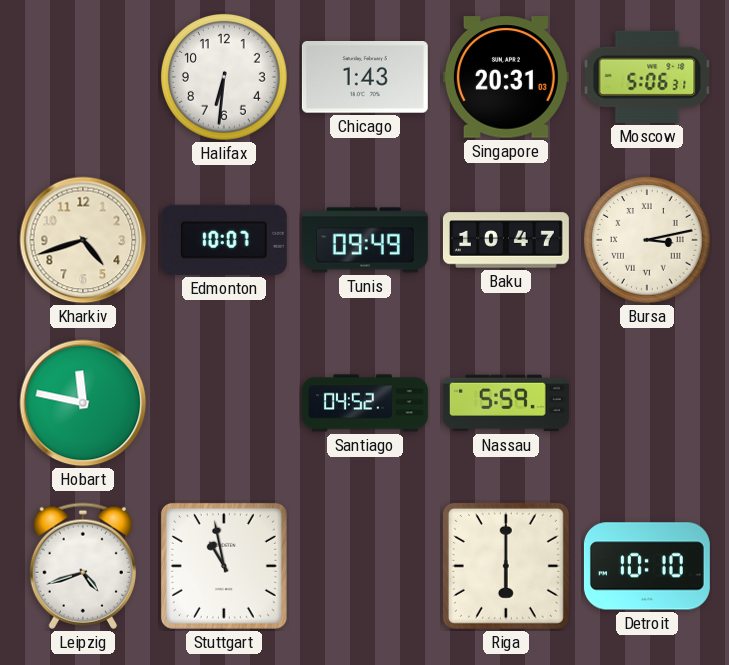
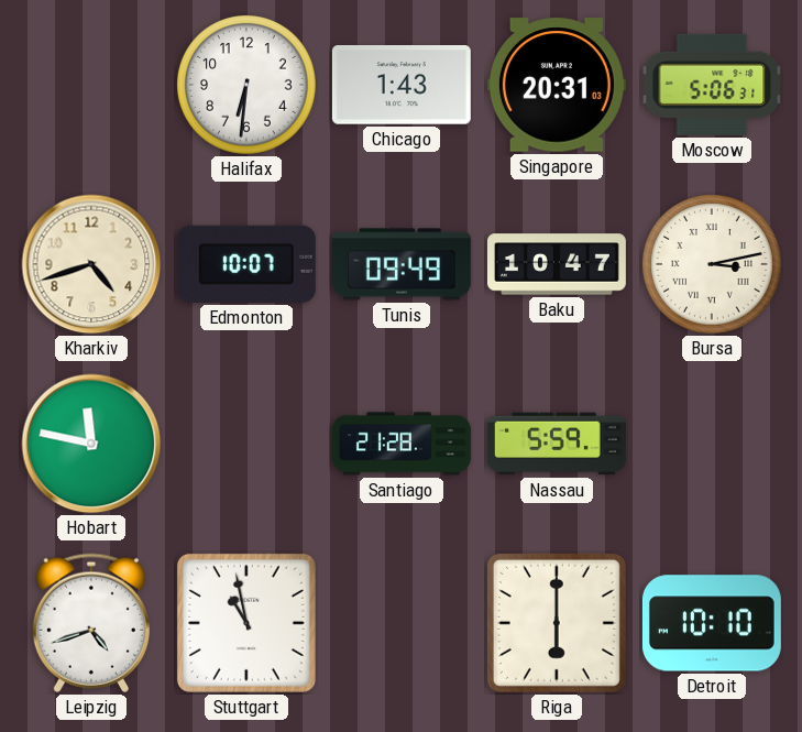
Santiago: 04:52 -> 21:28 (402, 444)
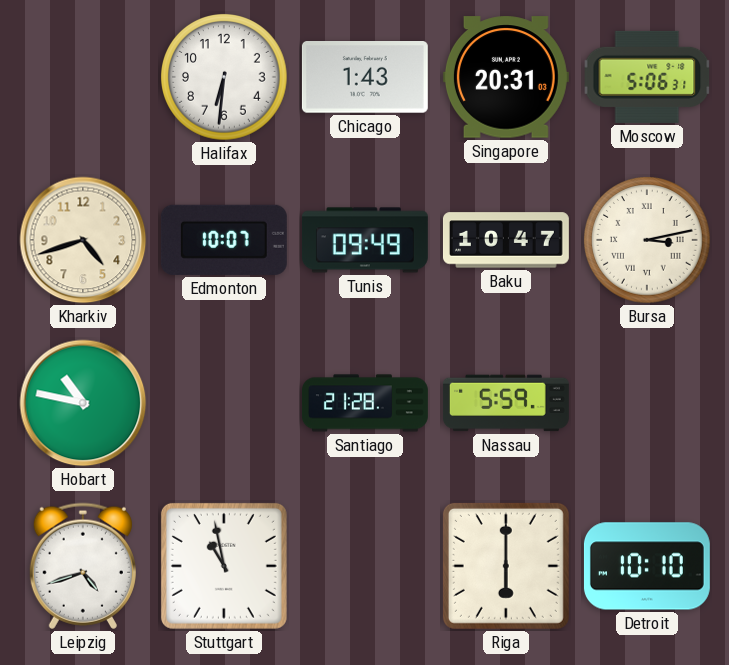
Hobart: 11:47 -> 10:47 (83, 403)
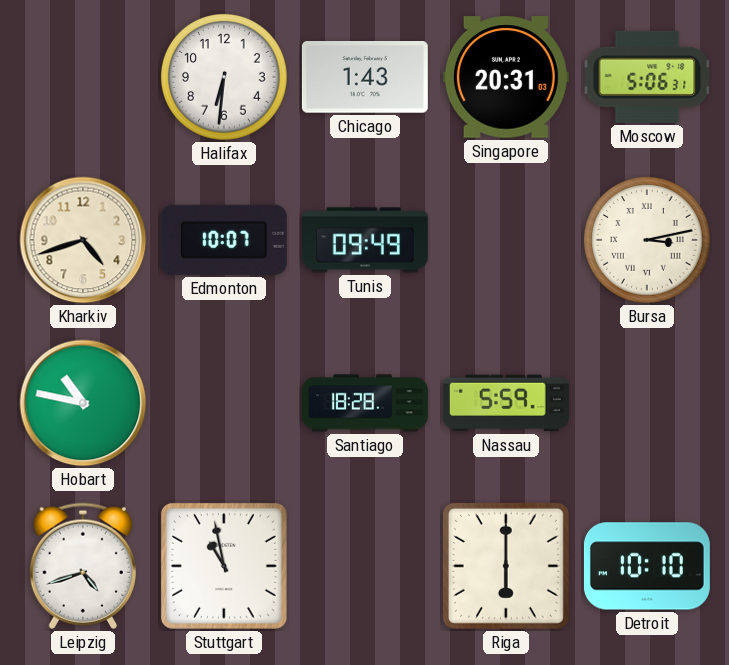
Baku: 10:47 -> none (506, 240)
Santiago: 21:28 -> 18:28 (365, 403)
